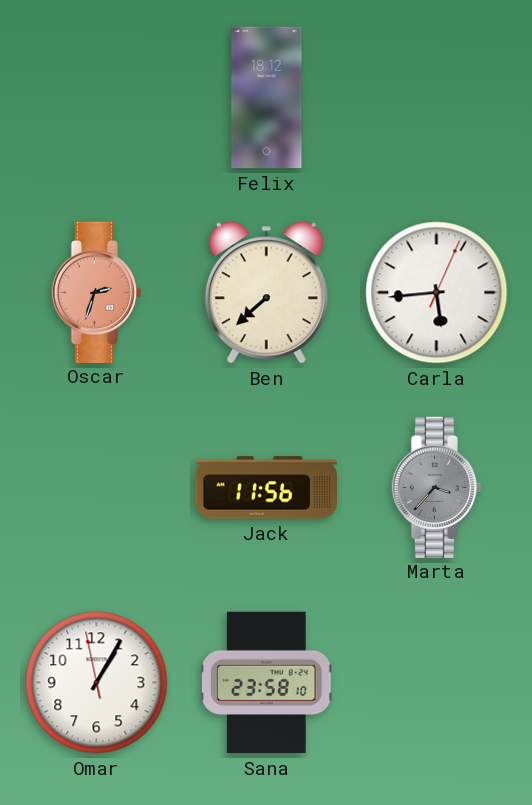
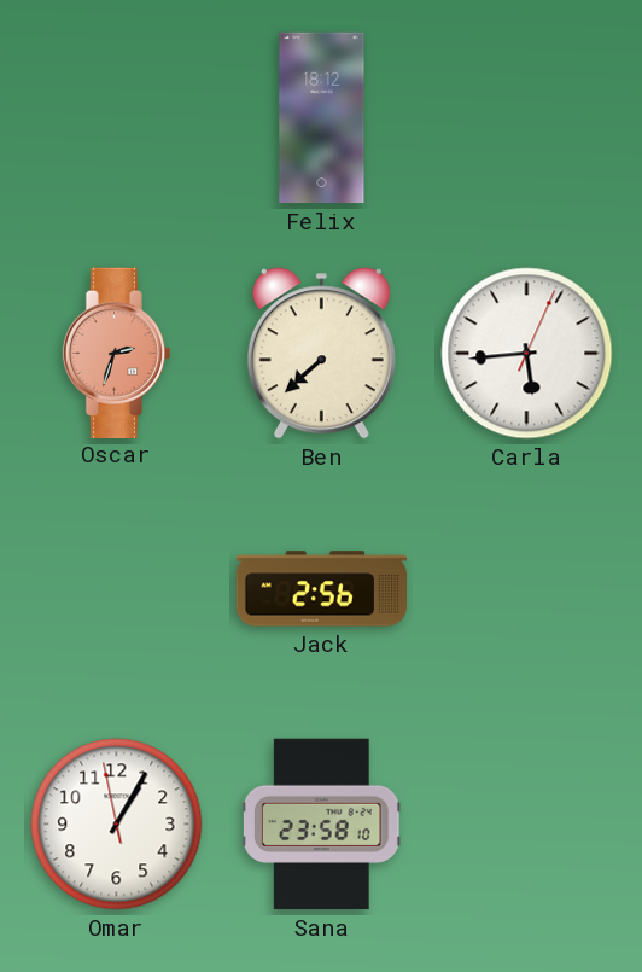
Jack: 11:56 -> 2:56 (322, 589)
Marta: 3:37 -> none (437, 487)
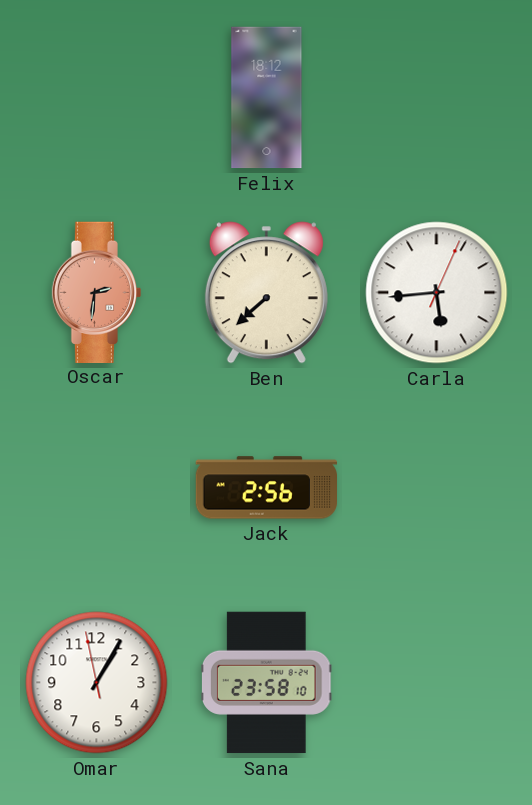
Oscar: 2:33 -> 2:31 (97, 292)
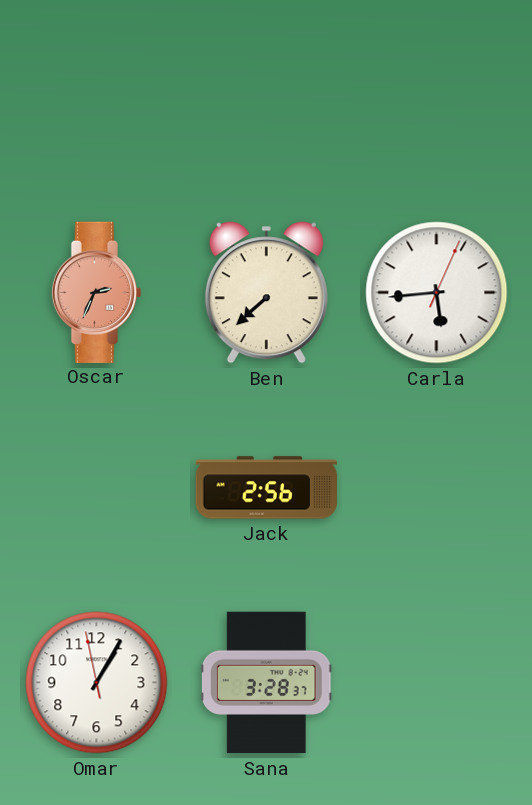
Felix: 18:12 -> none (267, 98)
Oscar: 2:31 -> 2:34 (97, 292)
Sana: 23:58 -> 3:28 (266, 683)
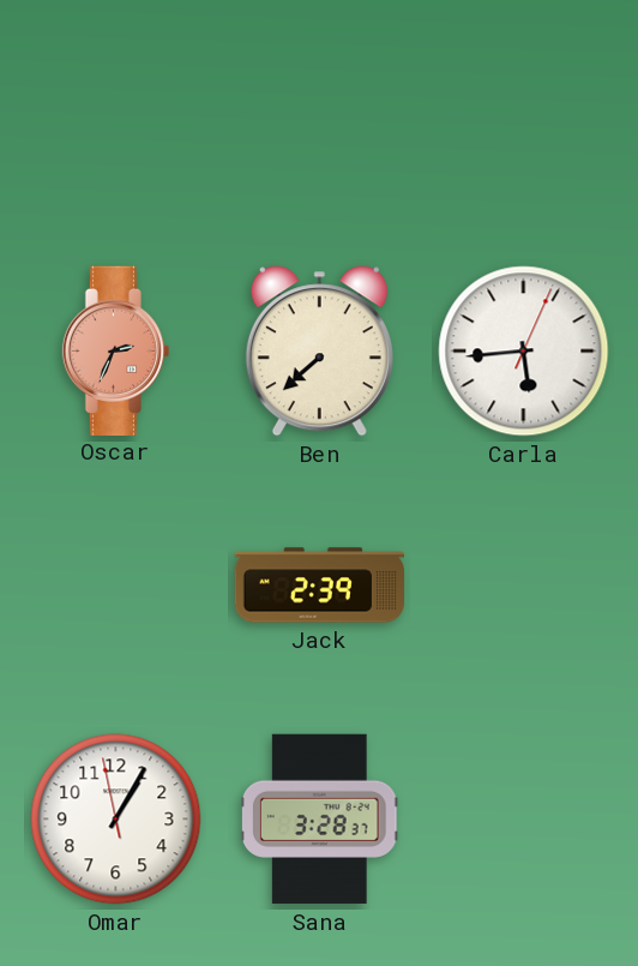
Jack: 2:56 -> 2:39 (320, 586)
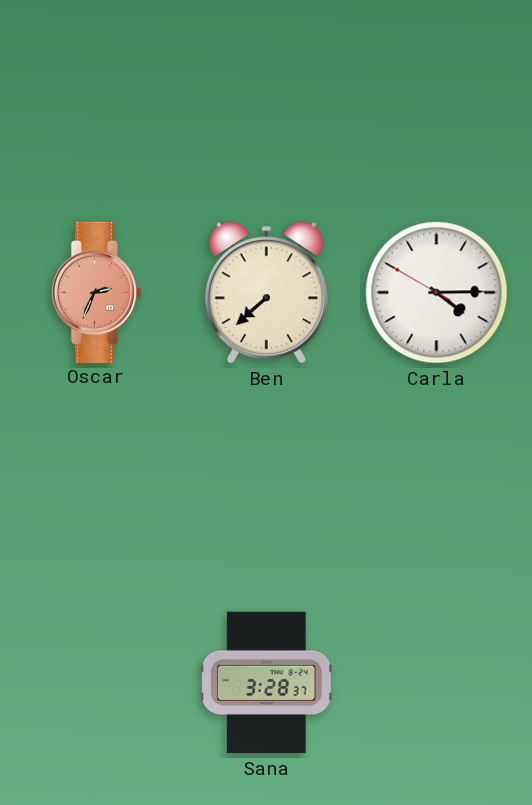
Carla: 5:44 -> 4:14 (437, 293)
Jack: 2:39 -> none (320, 586)
Omar: 1:04 -> none (116, 820)
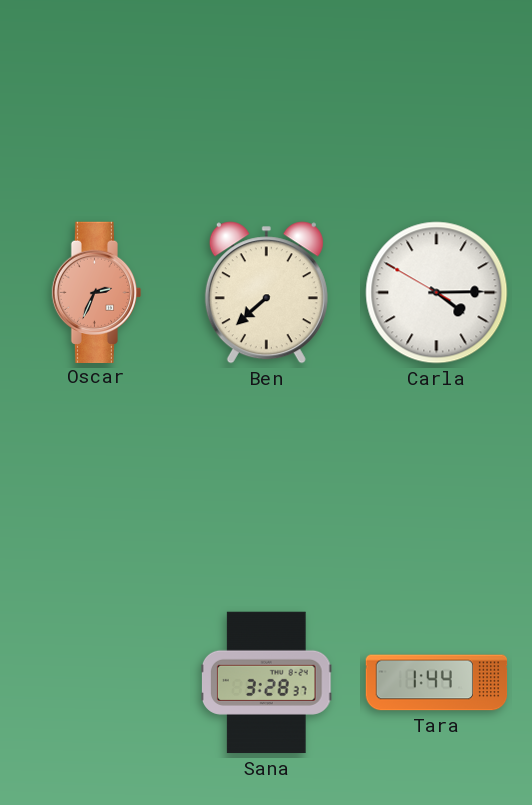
Tara: none -> 1:44 (437, 683)
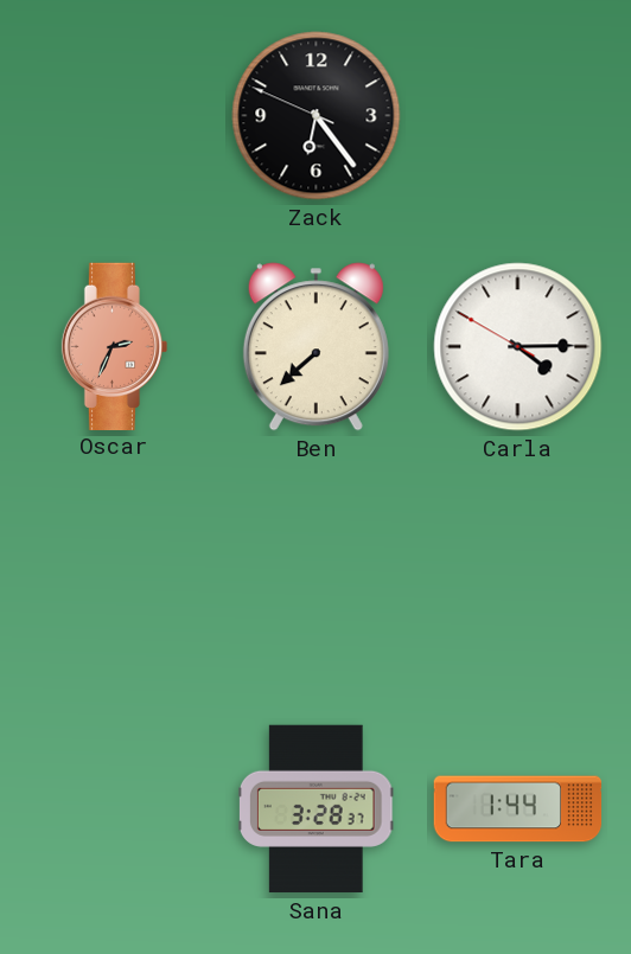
Zack: none -> 6:23 (317, 116)
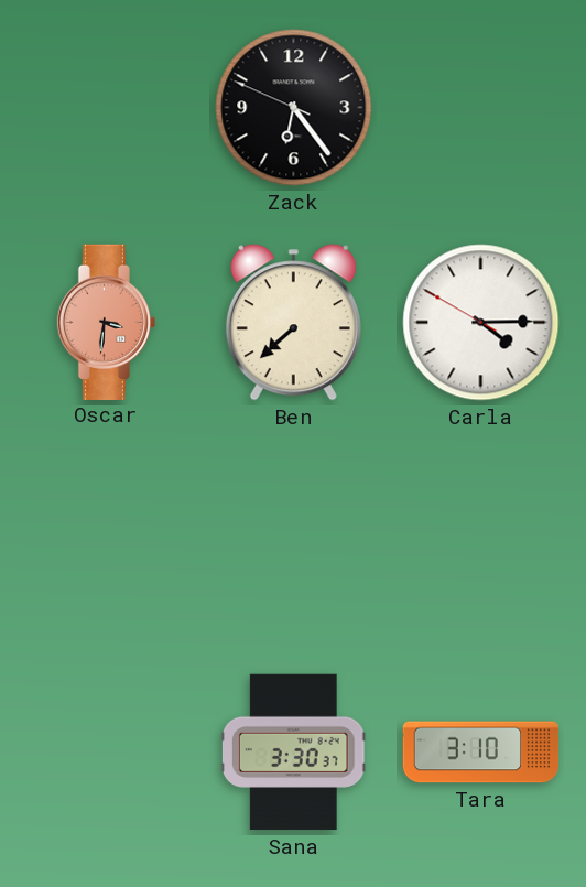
Oscar: 2:34 -> 3:31 (107, 322)
Sana: 3:28 -> 3:30 (293, 753)
Tara: 1:44 -> 3:10 (481, 753)
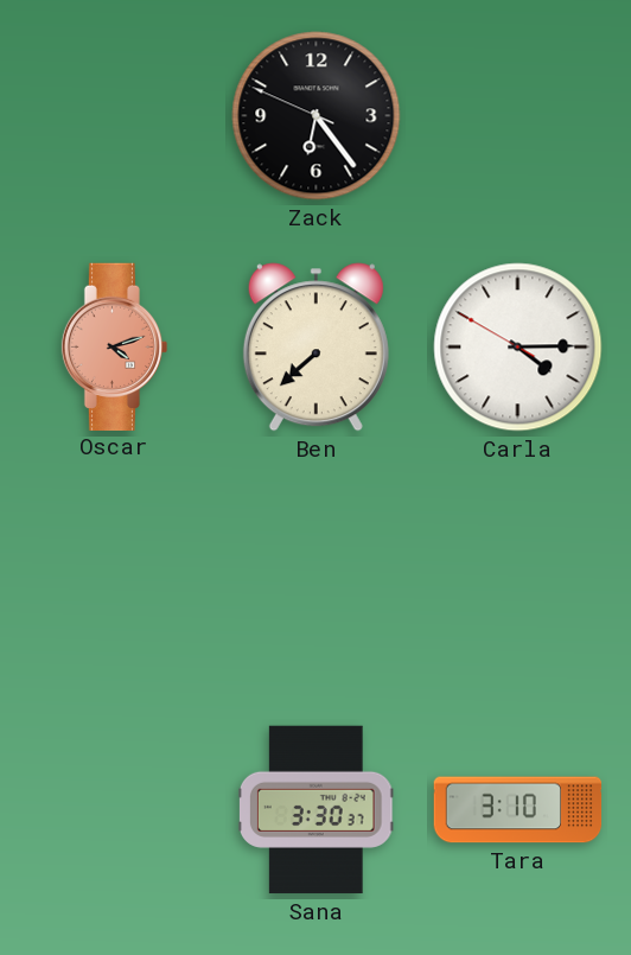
Oscar: 3:31 -> 4:12 (115, 346)
